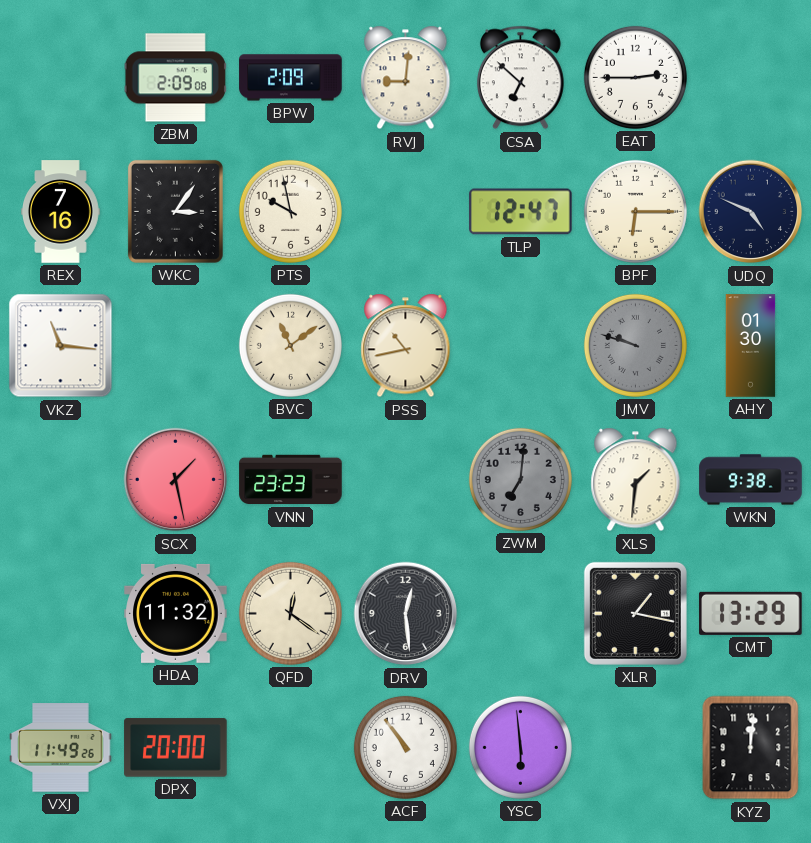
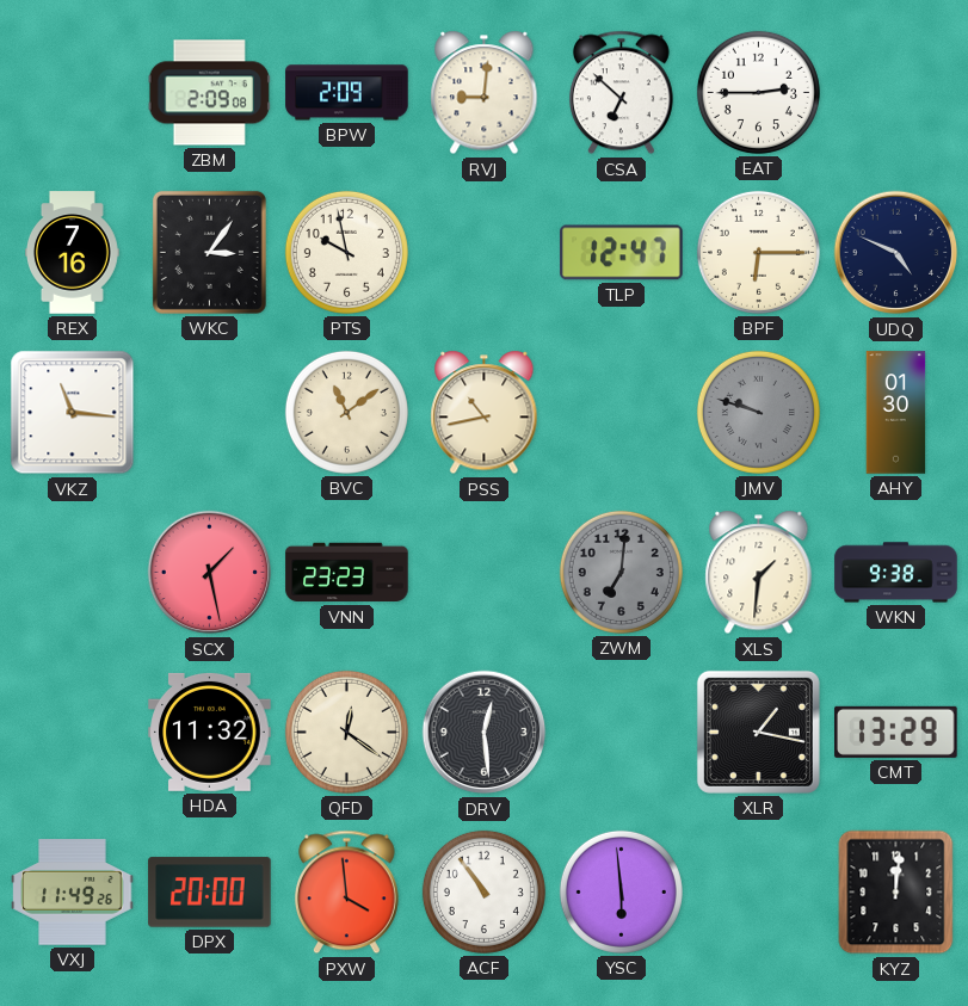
PXW: none -> 3:59 (346, 893)
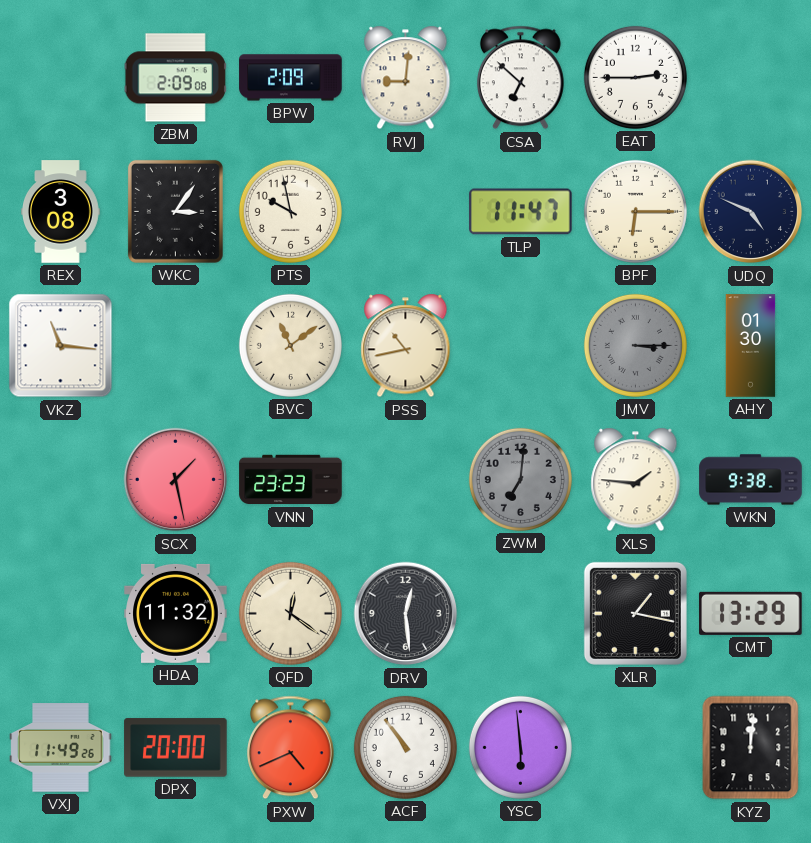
REX: 7:16 -> 3:08 (61, 212)
TLP: 12:47 -> 11:47 (521, 212)
JMV: 9:48 -> 3:15 (635, 345)
XLS: 1:31 -> 1:46 (636, 480)
PXW: 3:59 -> 4:41 (290, 748)
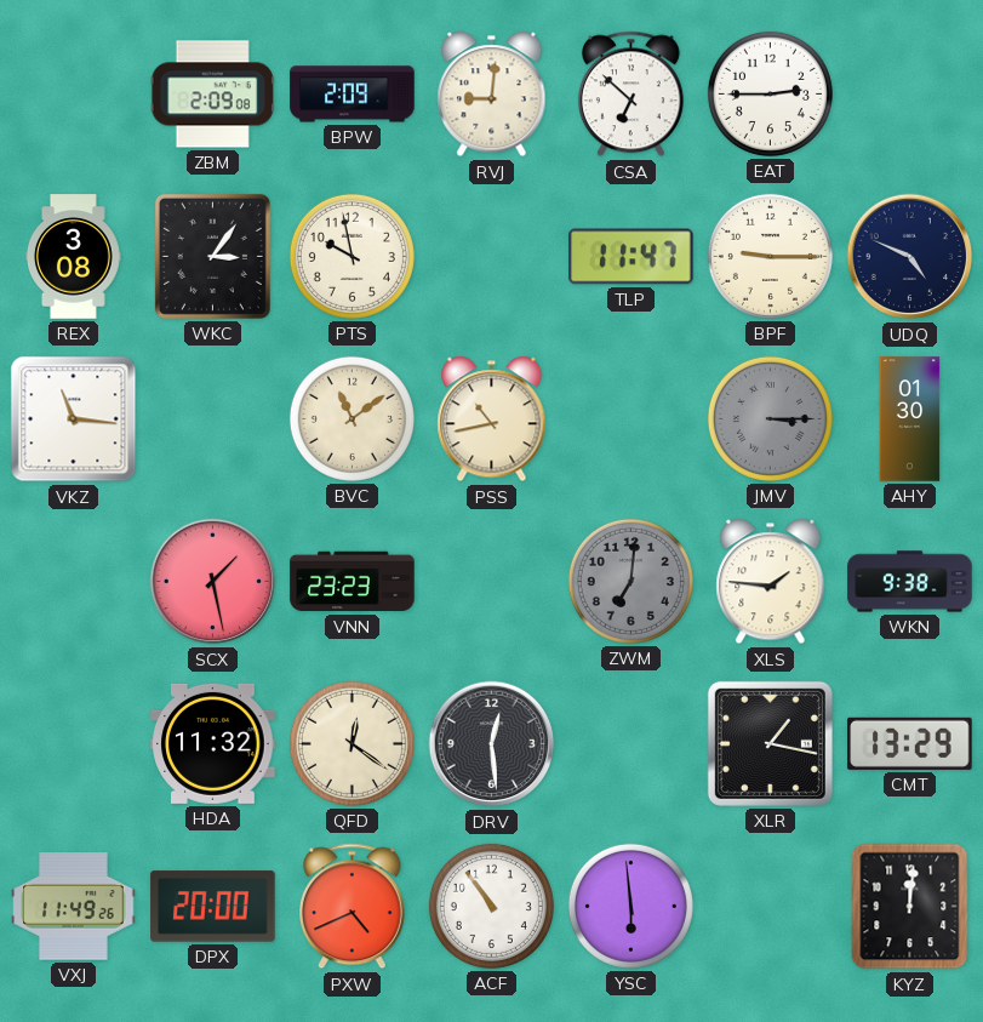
BPF: 6:15 -> 9:15 (770, 256)
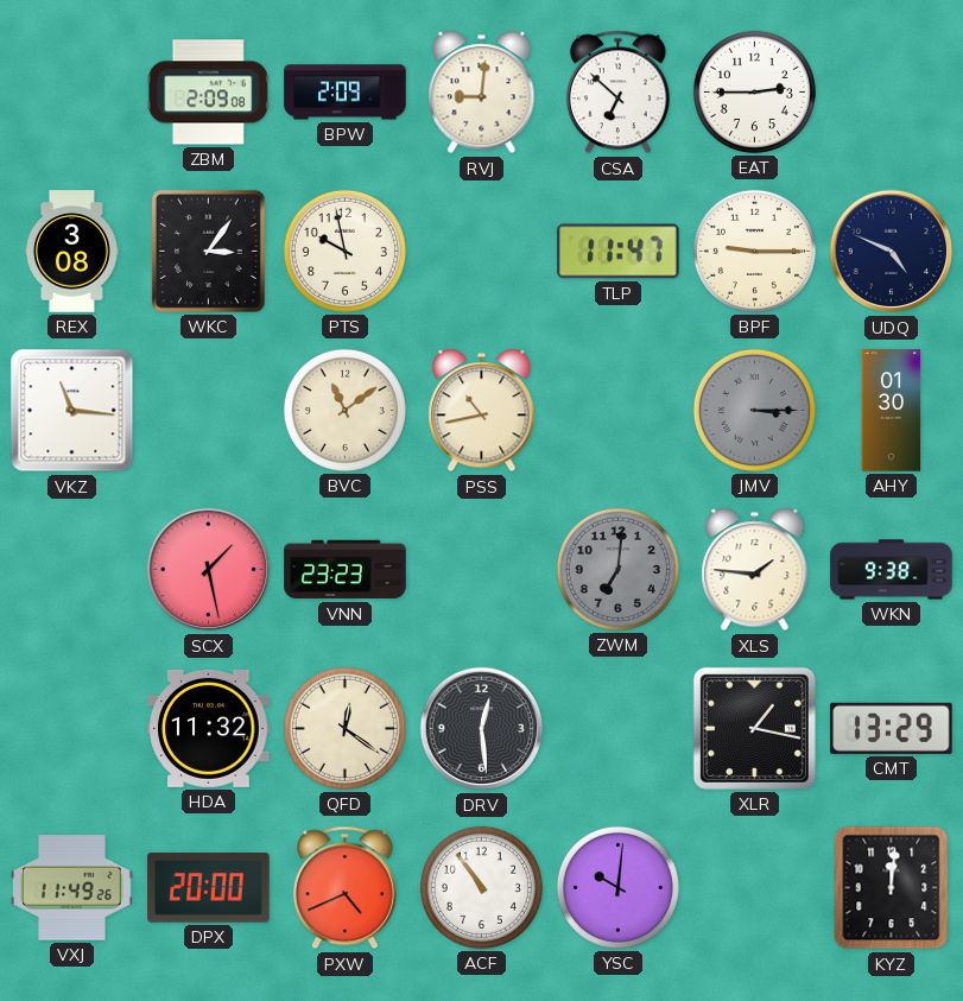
YSC: 5:59 -> 10:01 (617, 887)
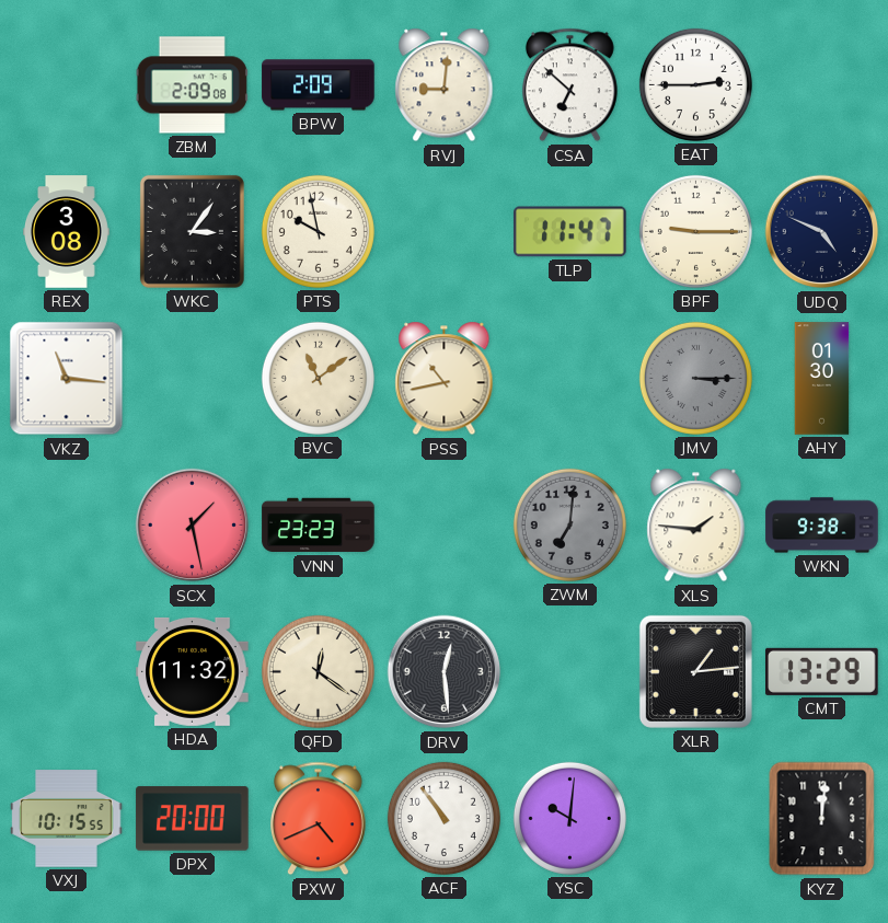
XLR: 1:17 -> 1:14 (695, 671)
VXJ: 11:49 -> 10:15 (67, 819)
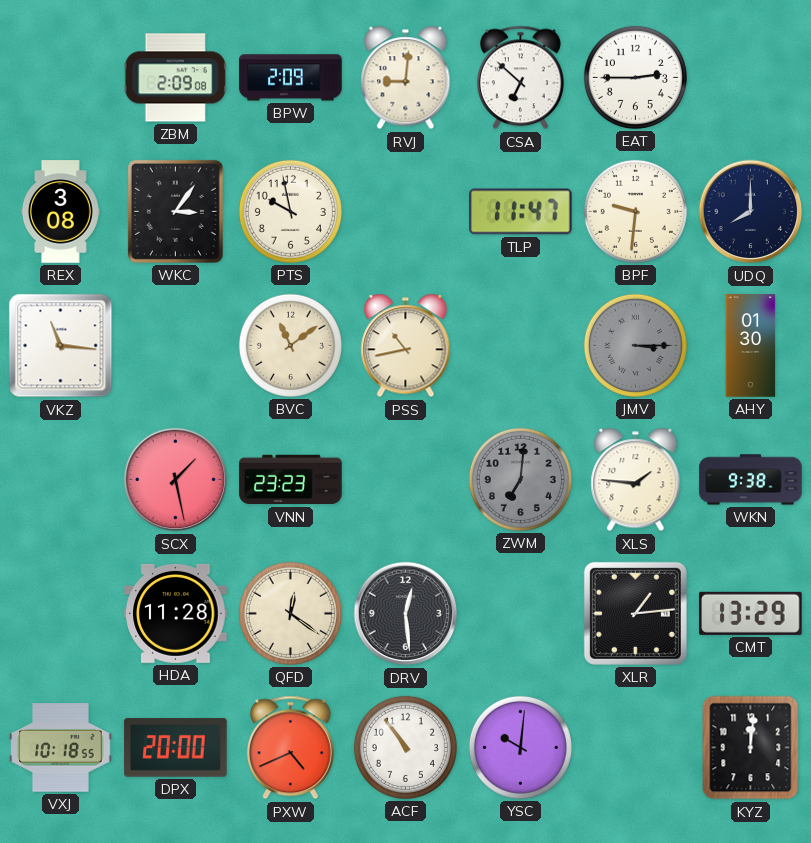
BPF: 9:15 -> 9:31 (635, 211)
UDQ: 4:49 -> 8:00 (751, 212)
HDA: 11:32 -> 11:28 (176, 613)
VXJ: 10:15 -> 10:18 (61, 748)
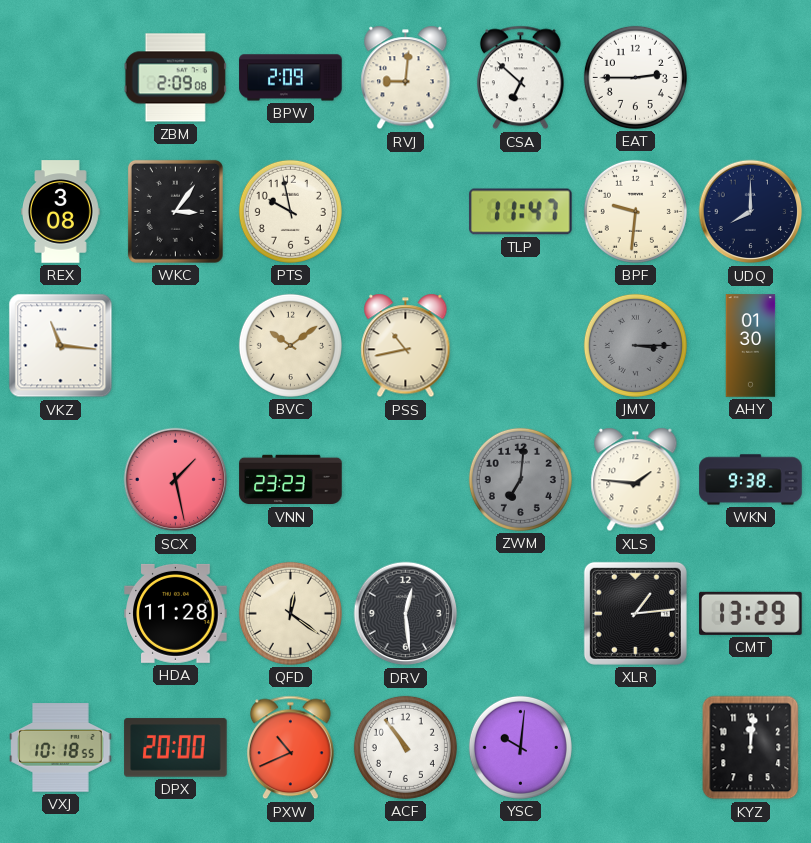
BVC: 11:09 -> 10:09 (290, 345)
PXW: 4:41 -> 10:41 (290, 748)
